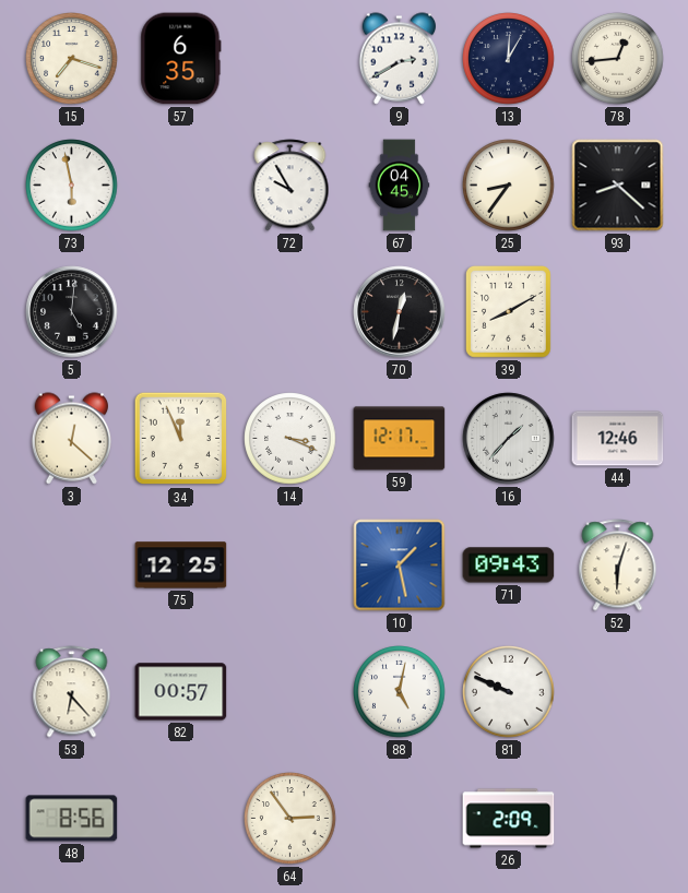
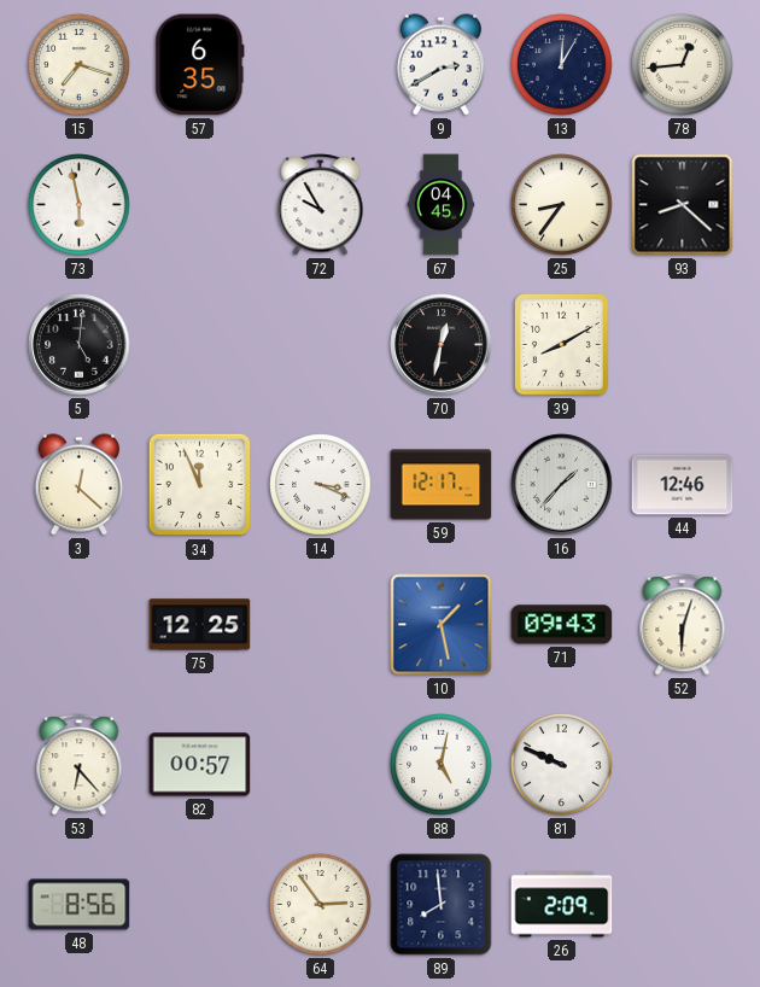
89: none -> 7:59 (442, 905)
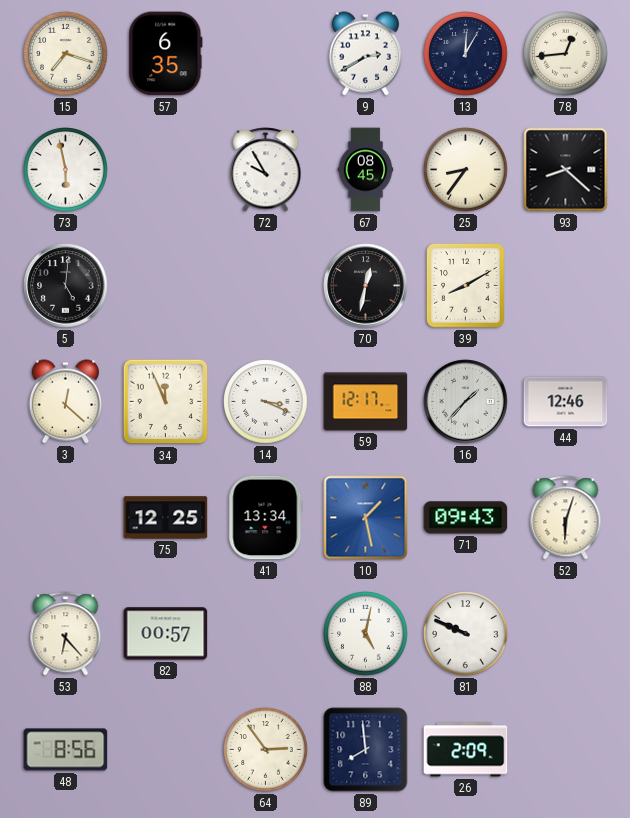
67: 04:45 -> 08:45 (366, 170)
41: none -> 13:34 (266, 518)
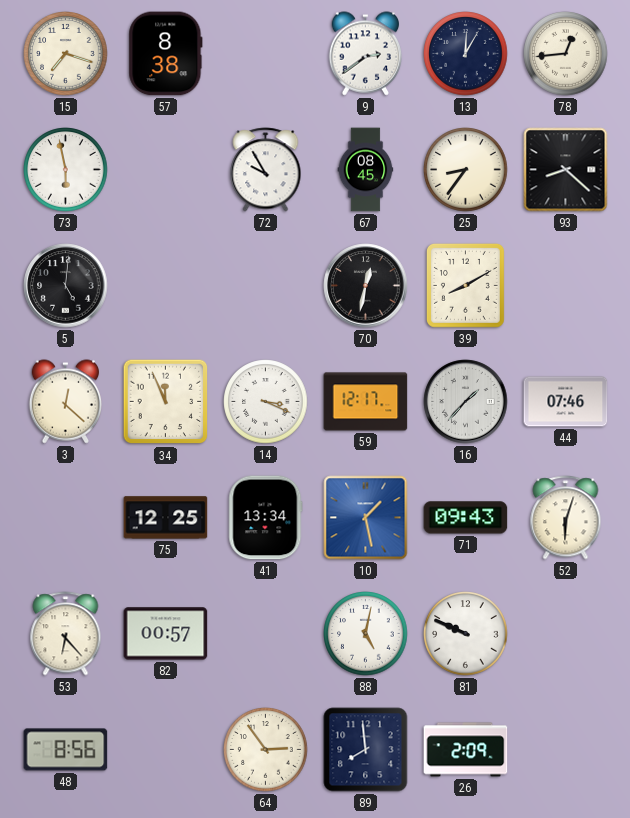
57: 6:35 -> 8:38 (166, 54)
9: 2:40 -> 2:39 (366, 54)
44: 12:46 -> 07:46 (566, 402)
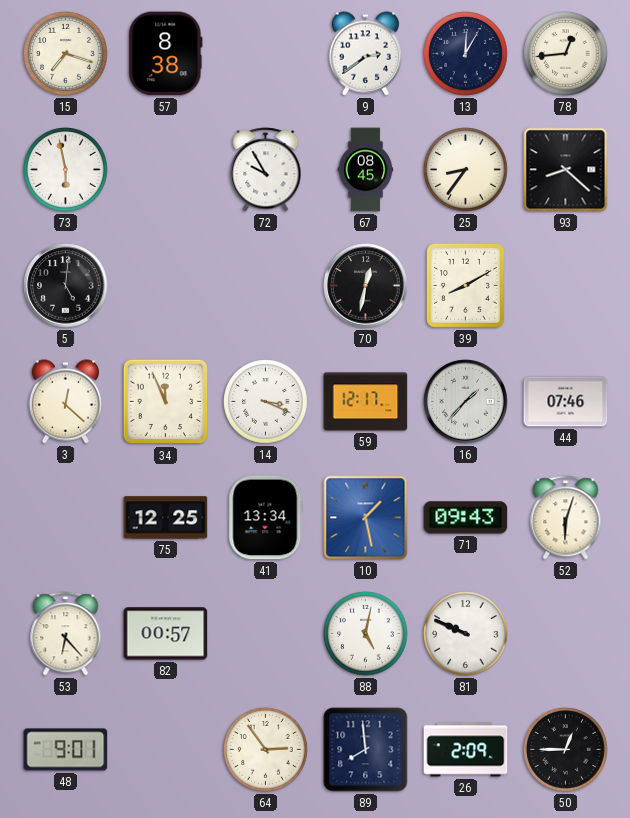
48: 8:56 -> 9:01 (66, 750)
50: none -> 12:45 (566, 750)
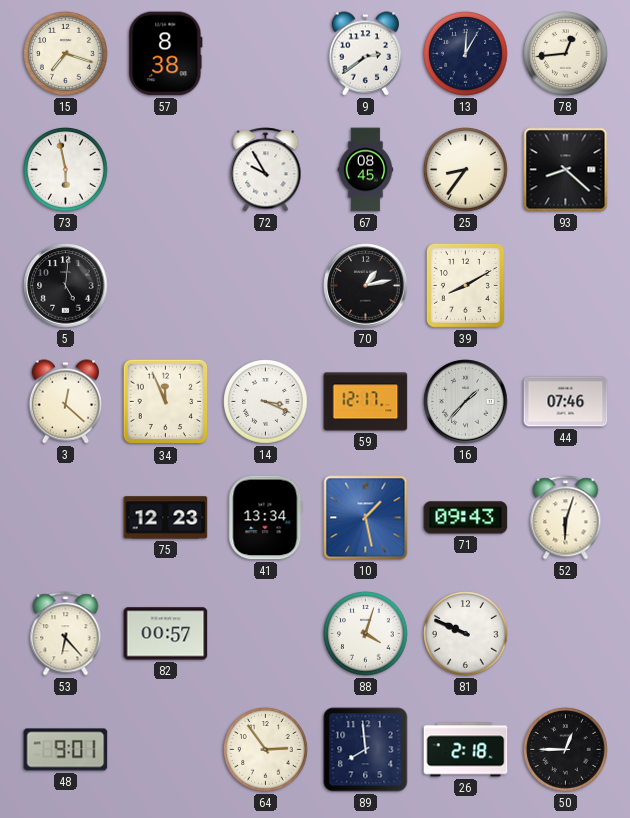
70: 12:32 -> 1:13 (366, 286)
75: 12:25 -> 12:23 (166, 518)
88: 5:02 -> 4:03 (366, 634)
26: 2:09 -> 2:18 (466, 750)
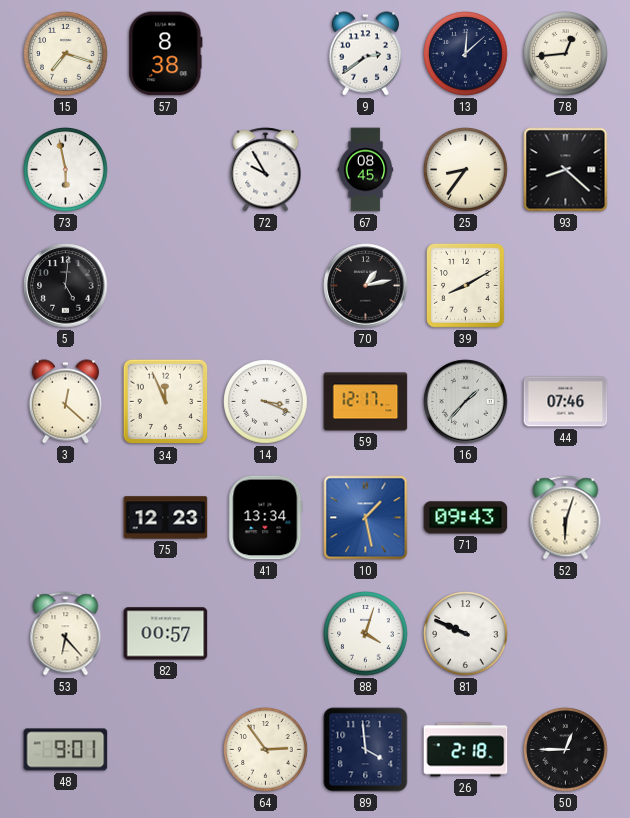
13: 12:05 -> 12:08 (466, 54)
89: 7:59 -> 3:59 (366, 750)
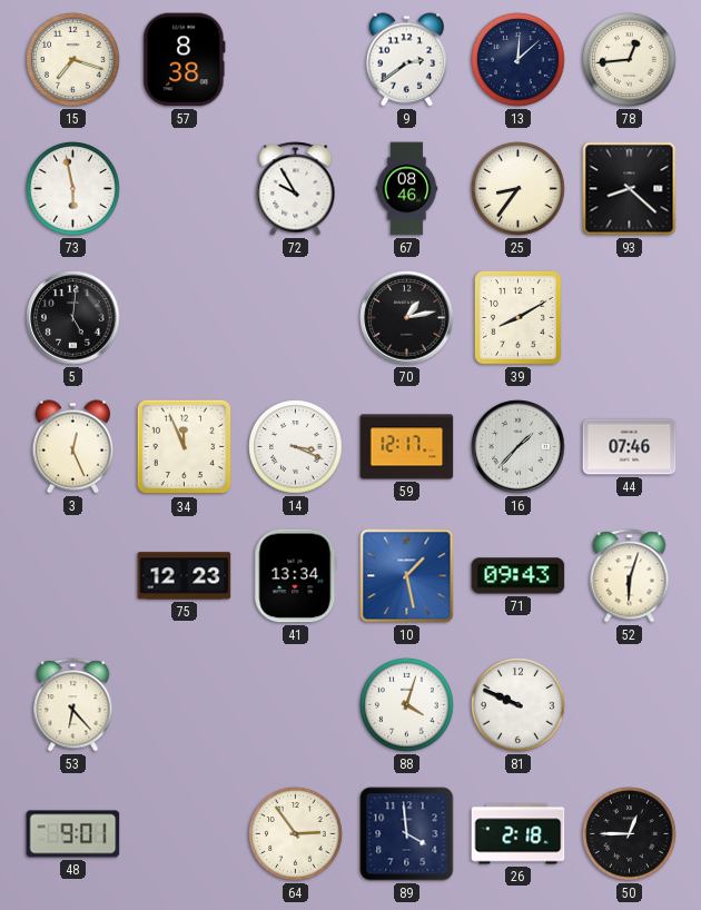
67: 08:45 -> 08:46 (407, 189)
3: 12:22 -> 12:26 (73, 447)
82: 00:57 -> none (166, 634)
